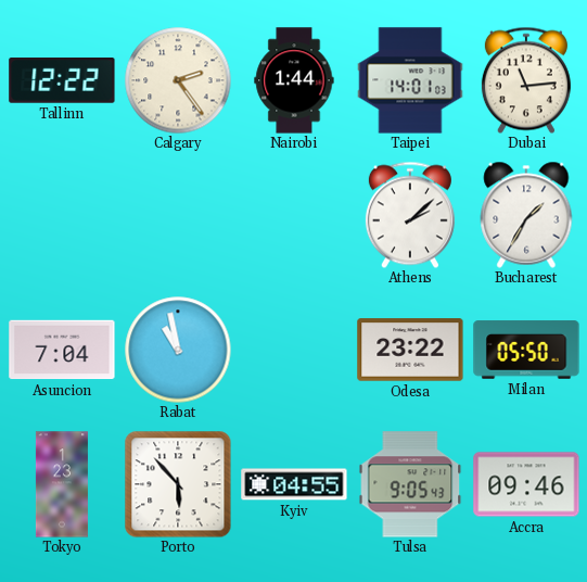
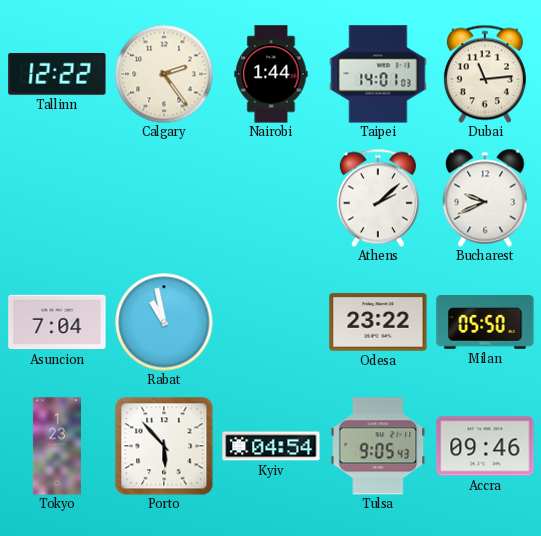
Bucharest: 1:35 -> 9:41 (485, 198)
Kyiv: 04:55 -> 04:54 (271, 446)
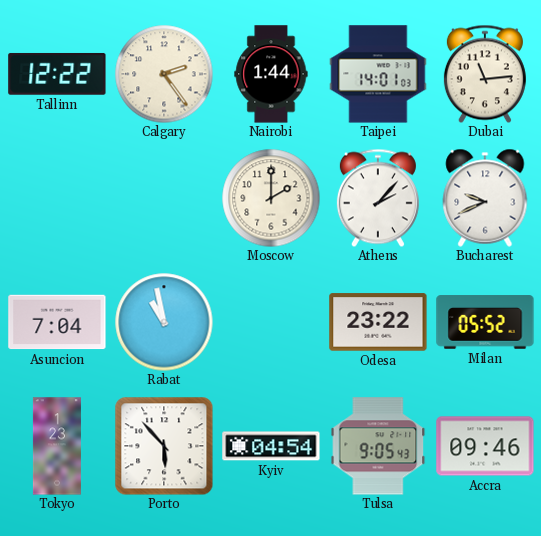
Moscow: none -> 2:00 (271, 198)
Athens: 2:08 -> 2:07 (378, 198)
Milan: 05:50 -> 05:52 (485, 322)
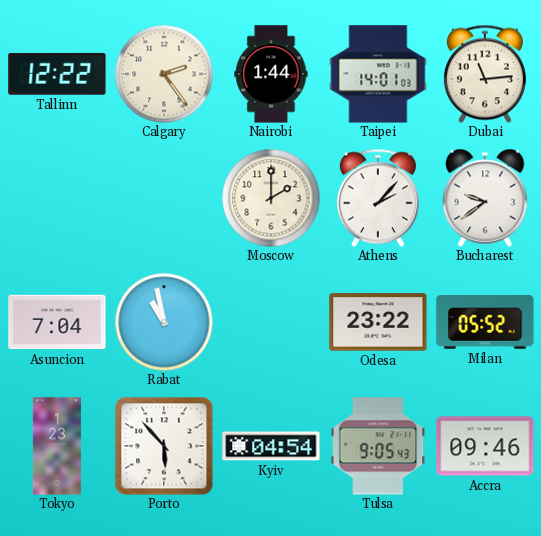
Bucharest: 9:41 -> 9:39 (485, 198)
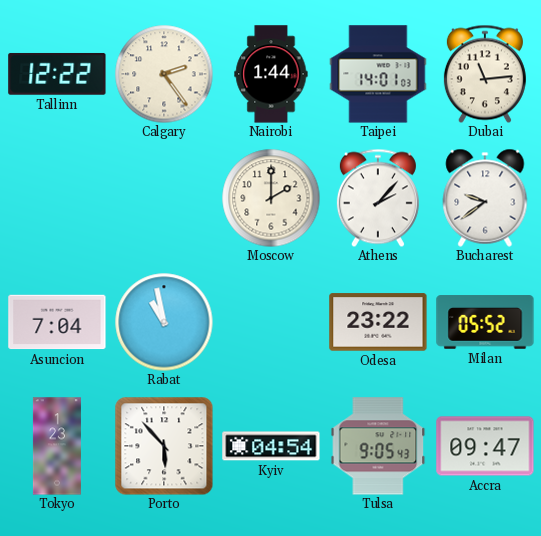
Accra: 09:46 -> 09:47 (485, 446)
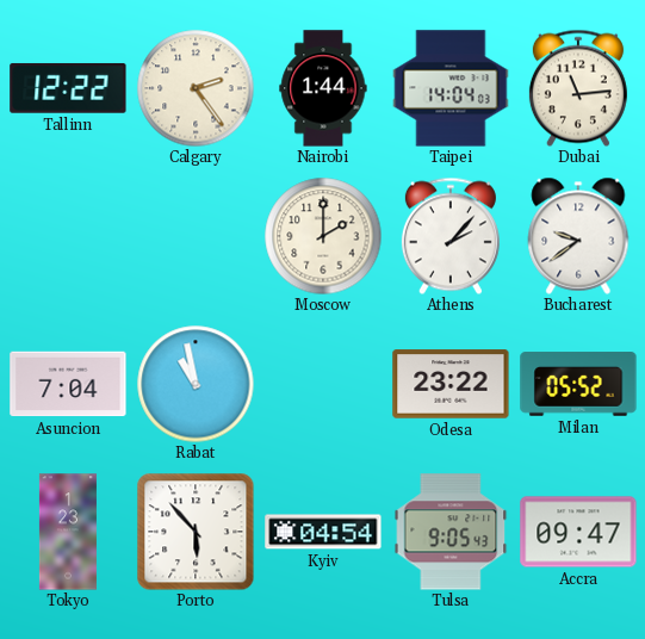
Taipei: 14:01 -> 14:04 (451, 88)
